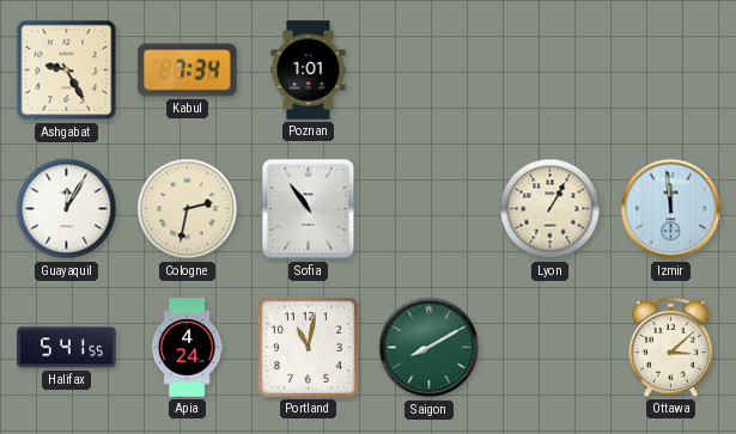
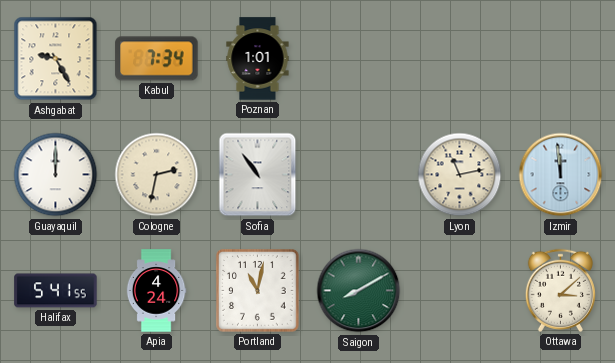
Guayaquil: 12:05 -> 12:00 (56, 175)
Lyon: 1:05 -> 11:13 (460, 175)
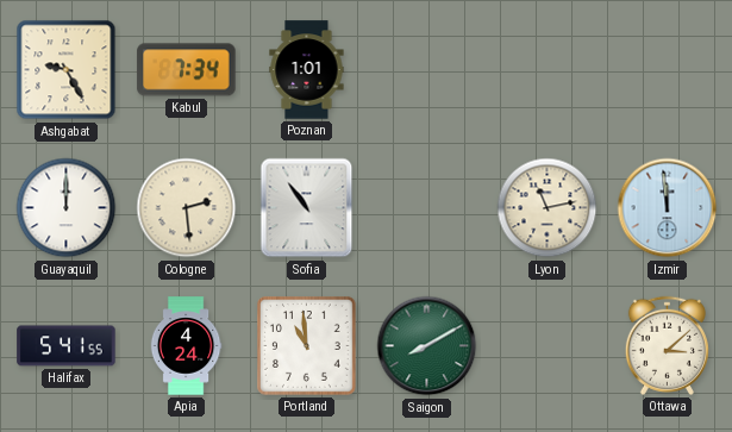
Cologne: 2:32 -> 2:29 (187, 208)
Portland: 11:02 -> 10:59 (307, 346)
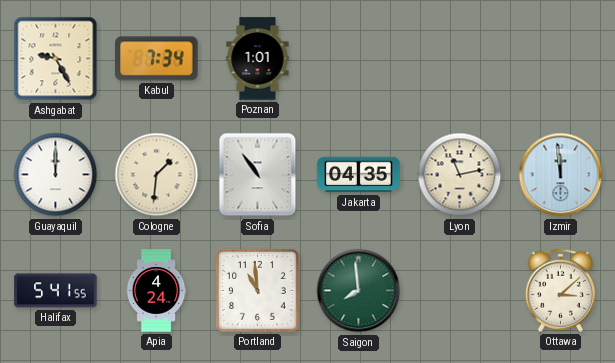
Cologne: 2:29 -> 1:31 (157, 175)
Jakarta: none -> 04:35 (359, 175)
Saigon: 8:10 -> 7:59 (359, 291)
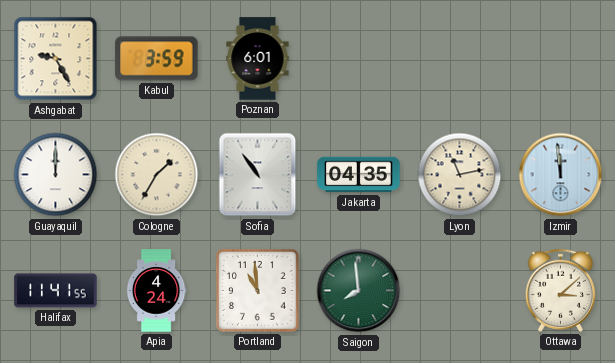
Kabul: 7:34 -> 3:59 (157, 59)
Poznan: 1:01 -> 6:01 (258, 59)
Cologne: 1:31 -> 1:35 (157, 175)
Halifax: 5:41 -> 11:41 (56, 291)
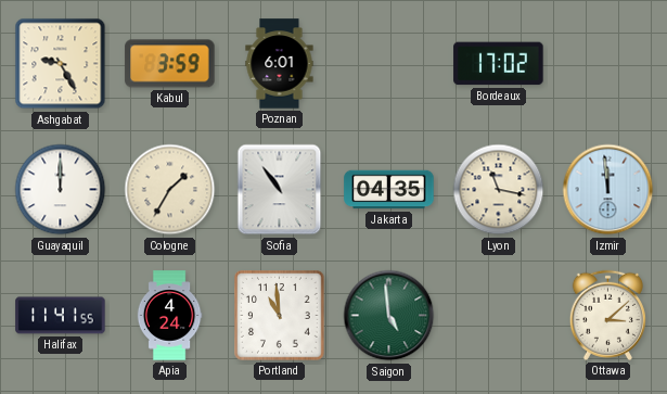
Bordeaux: none -> 17:02 (499, 64)
Lyon: 11:13 -> 11:17 (499, 190)
Saigon: 7:59 -> 4:59 (389, 316)
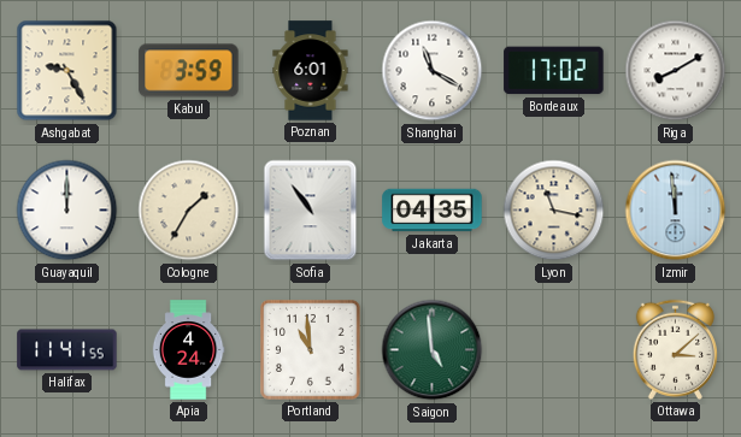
Shanghai: none -> 11:20 (433, 71)
Riga: none -> 8:10 (676, 71)
